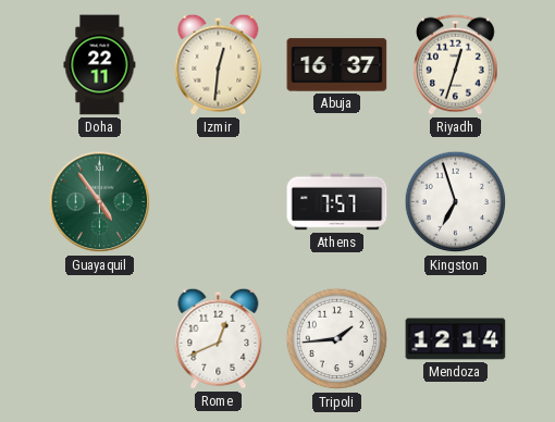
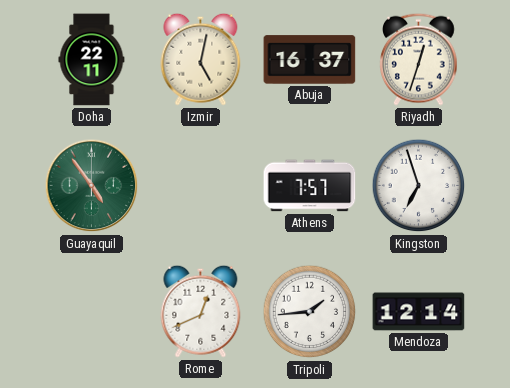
Izmir: 12:31 -> 5:02 (201, 59)
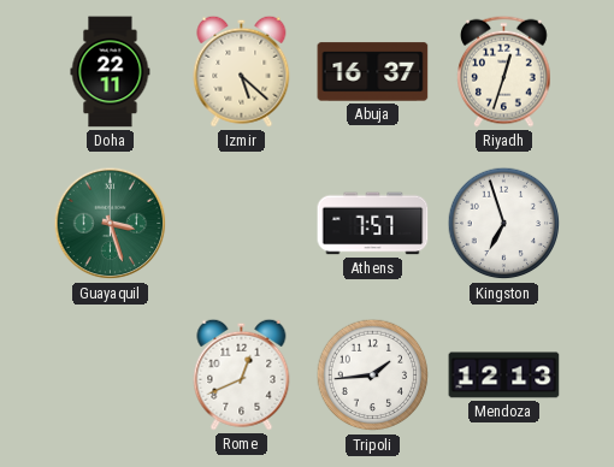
Izmir: 5:02 -> 5:22 (242, 71)
Guayaquil: 4:54 -> 3:27 (111, 224)
Mendoza: 12:14 -> 12:13 (504, 376)
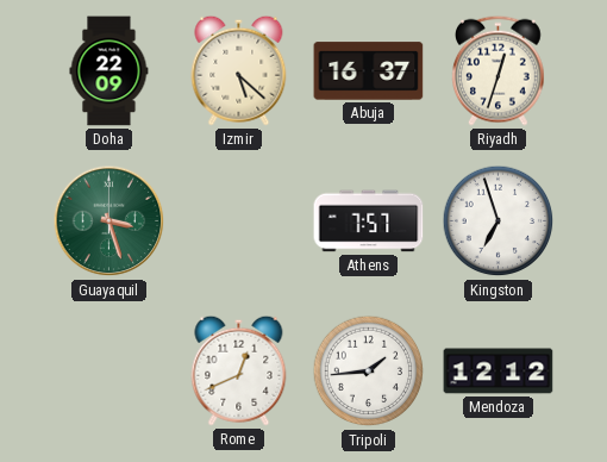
Doha: 22:11 -> 22:09 (109, 71)
Mendoza: 12:13 -> 12:12 (499, 372)
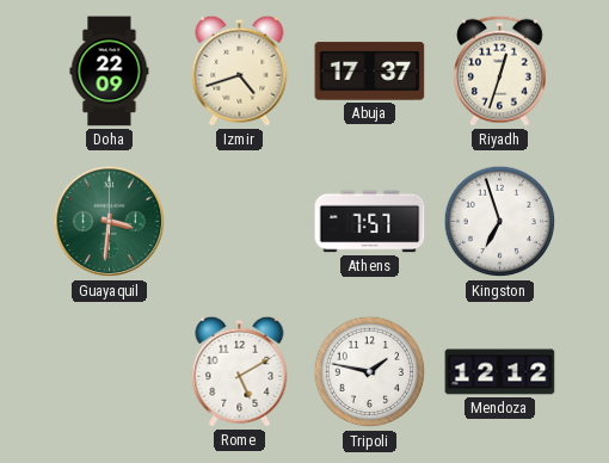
Izmir: 5:22 -> 4:42 (240, 70)
Abuja: 16:37 -> 17:37 (370, 72)
Guayaquil: 3:27 -> 3:31 (110, 222)
Rome: 12:41 -> 5:10 (240, 371)
Tripoli: 1:44 -> 1:47 (370, 372)
